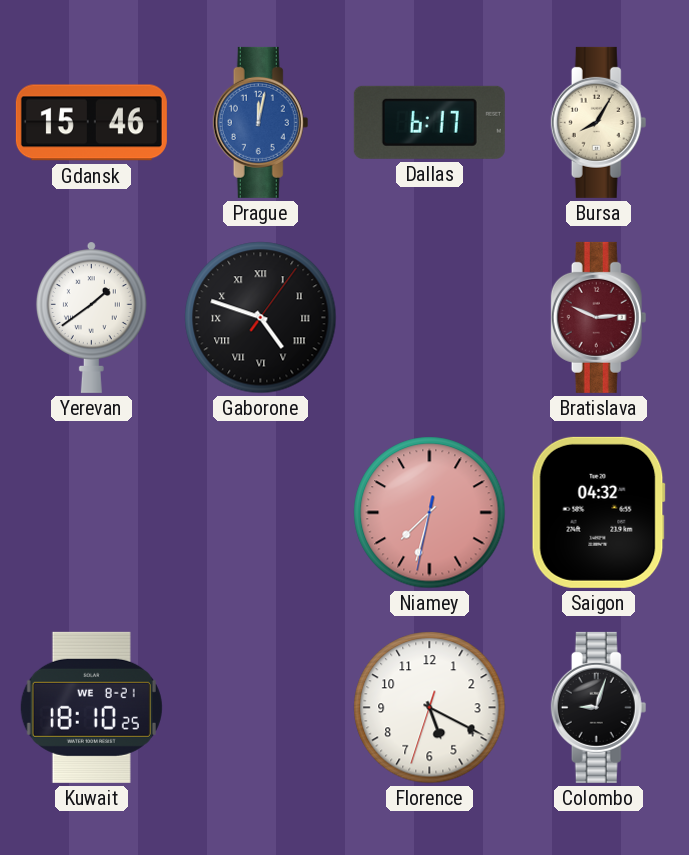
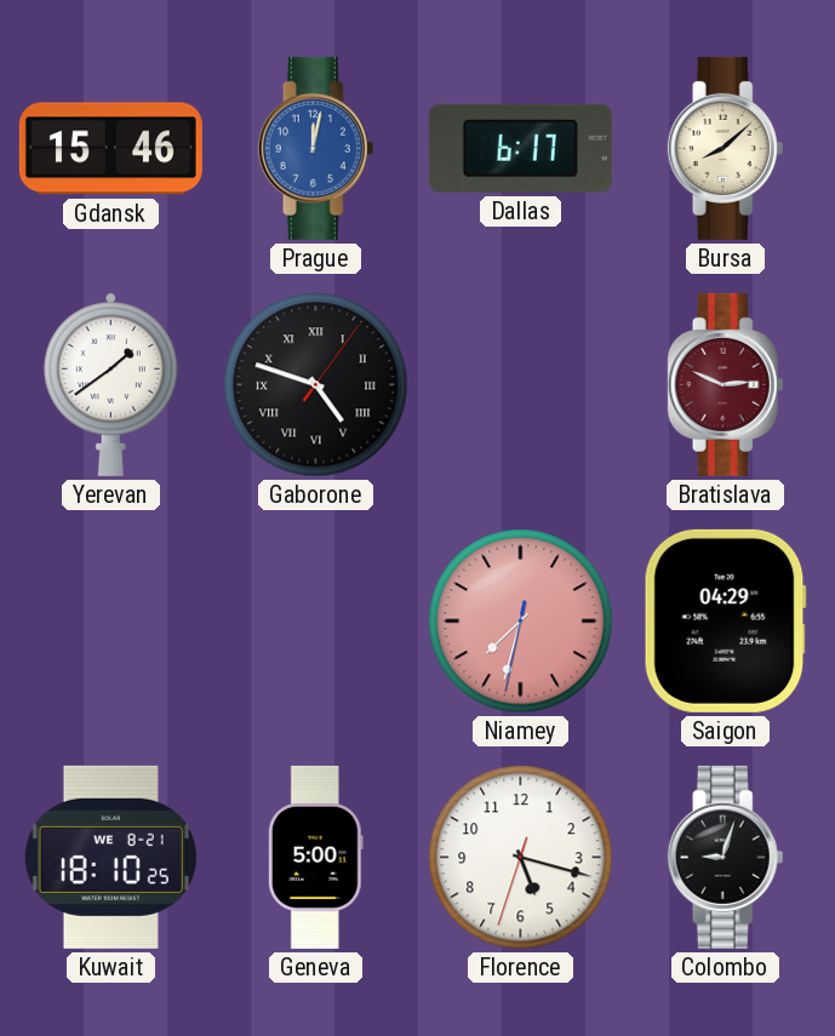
Bursa: 8:05 -> 8:08 (726, 148)
Saigon: 04:32 -> 04:29 (725, 620)
Geneva: none -> 5:00 (315, 857)
Florence: 5:19 -> 5:17 (521, 858)
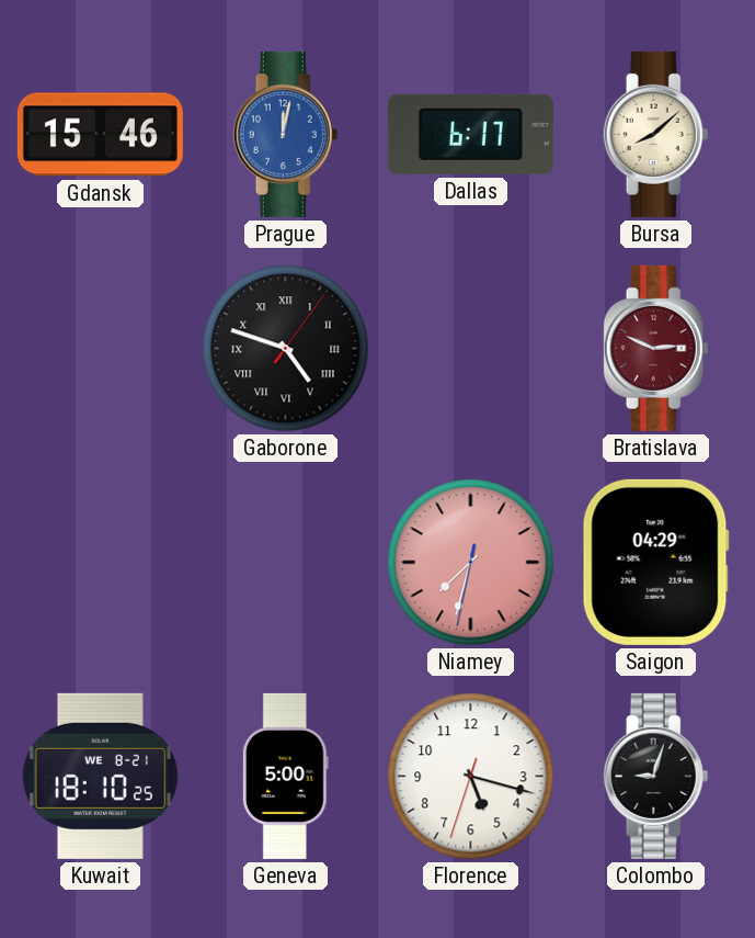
Yerevan: 1:39 -> none (110, 384)
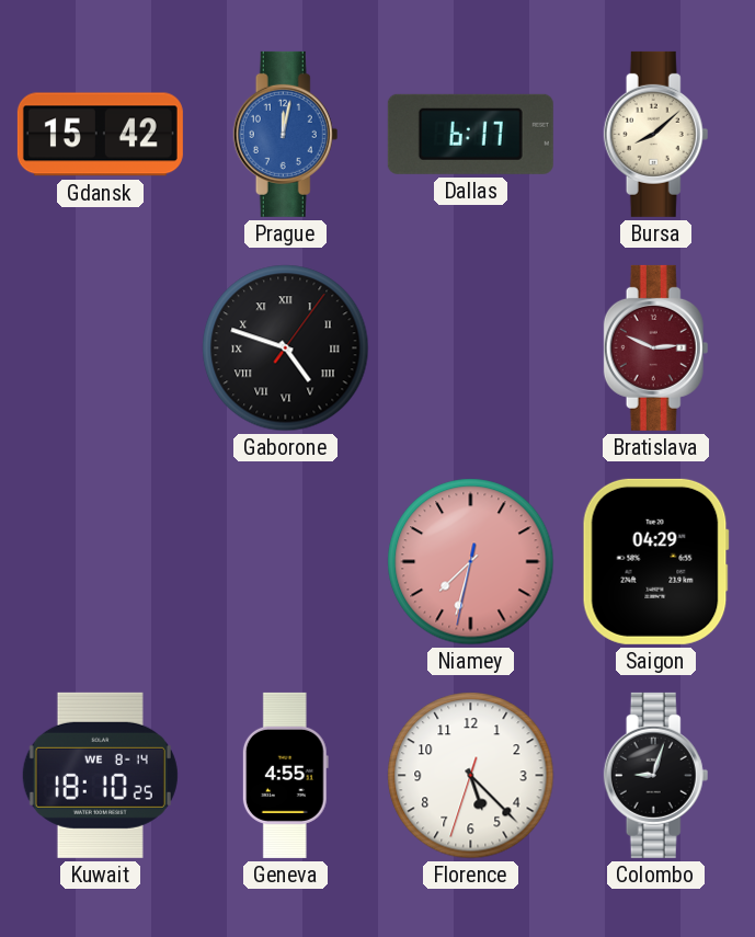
Gdansk: 15:46 -> 15:42 (100, 135)
Kuwait date: WE 8-21 -> WE 8-14 (100, 775)
Geneva: 5:00 -> 4:55 (285, 775)
Florence: 5:17 -> 5:22 (471, 776)
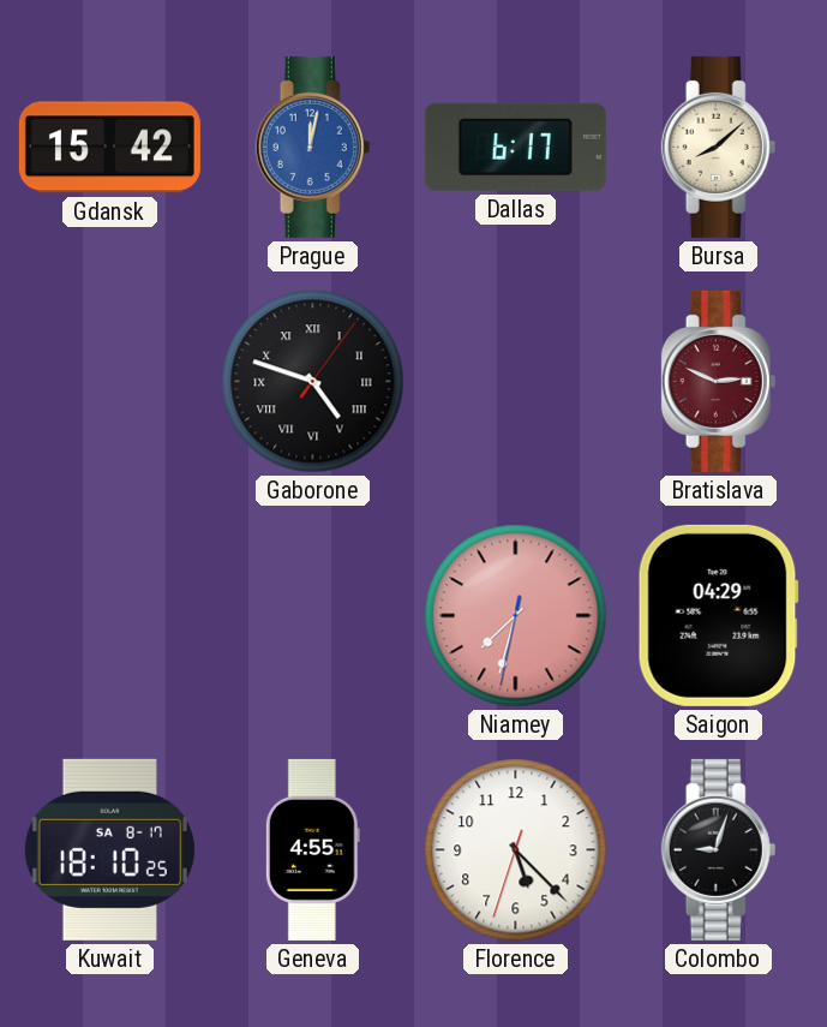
Kuwait date: WE 8-14 -> SA 8-17 (109, 849)
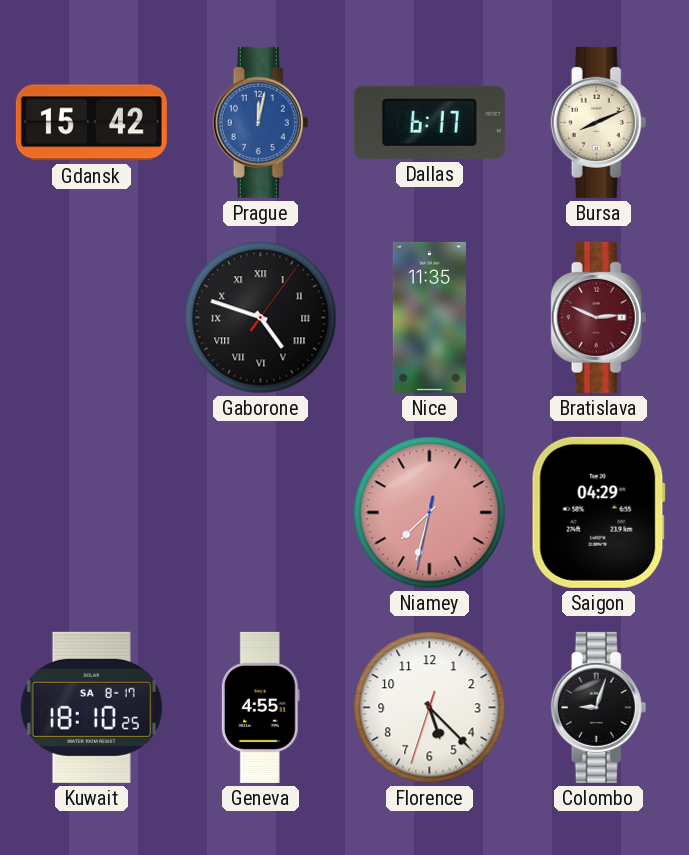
Bursa: 8:08 -> 8:11 (599, 122)
Nice: none -> 11:35 (429, 317)
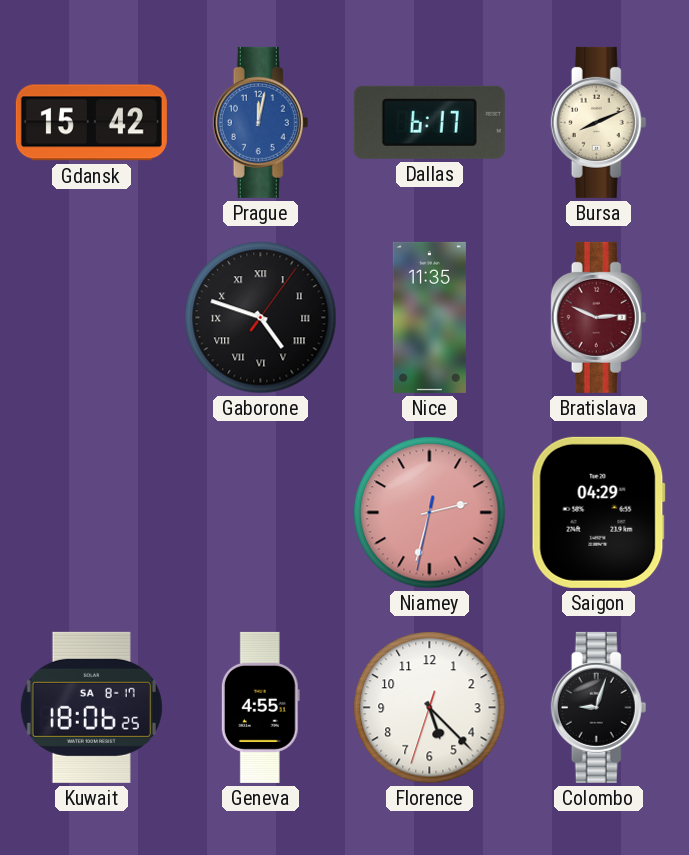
Niamey: 7:32 -> 2:32 (430, 513)
Kuwait: 18:10 -> 18:06 (91, 707)
